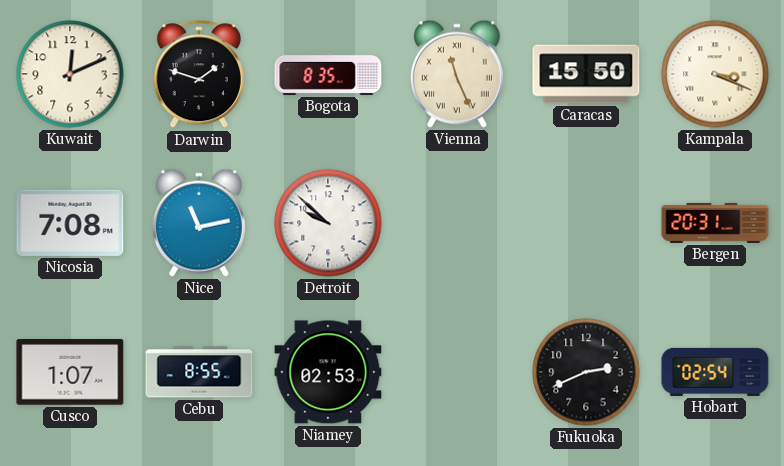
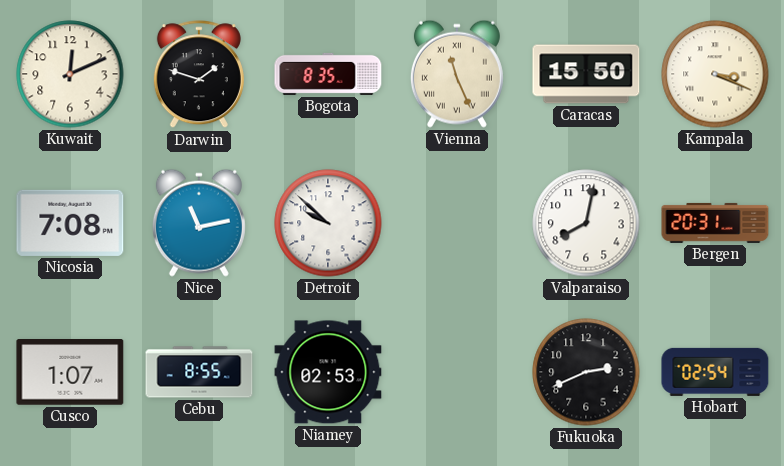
Valparaiso: none -> 8:02 (586, 223)
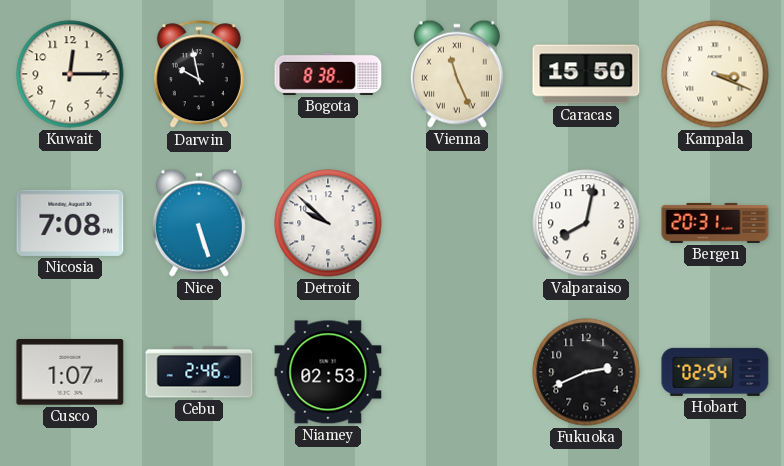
Kuwait: 12:11 -> 12:15 (70, 74)
Darwin: 1:48 -> 9:58 (199, 75)
Bogota: 8:35 -> 8:38 (328, 74)
Nice: 11:13 -> 5:27 (199, 223)
Cebu: 8:55 -> 2:46 (199, 372)
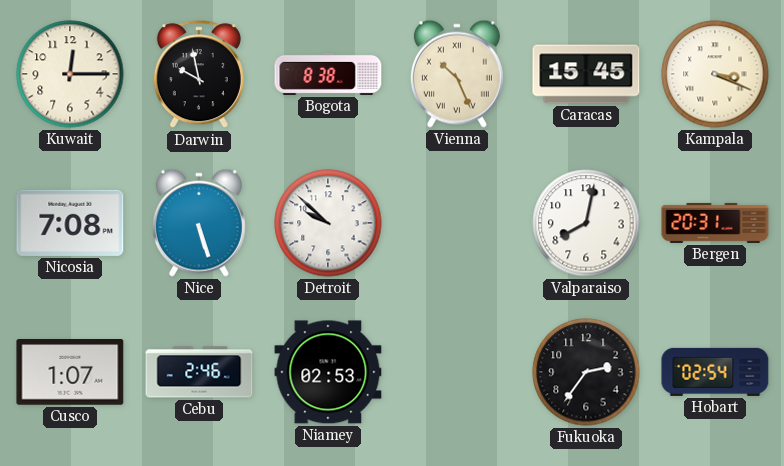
Vienna: 11:26 -> 10:26 (457, 74)
Caracas: 15:50 -> 15:45 (586, 74)
Fukuoka: 2:41 -> 2:36 (586, 372)
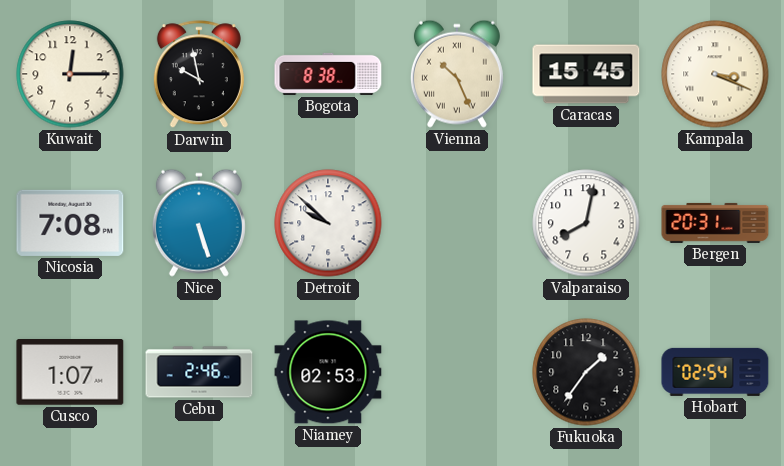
Fukuoka: 2:36 -> 1:36 (586, 372)
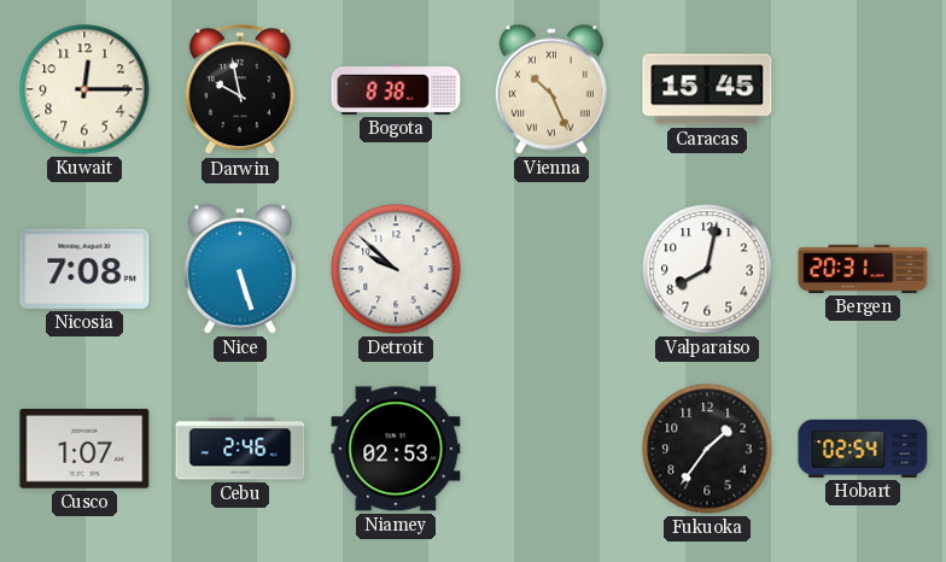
Kampala: 3:19 -> none (715, 74)
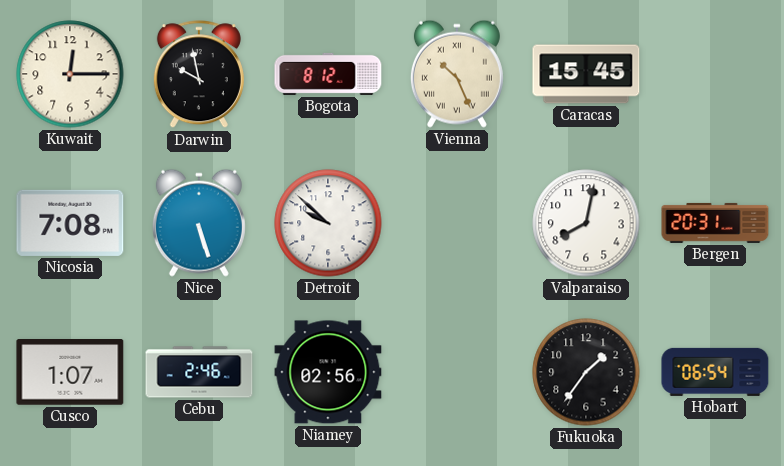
Bogota: 8:38 -> 8:12 (328, 74)
Niamey: 02:53 -> 02:56 (328, 372)
Hobart: 02:54 -> 06:54 (715, 372)
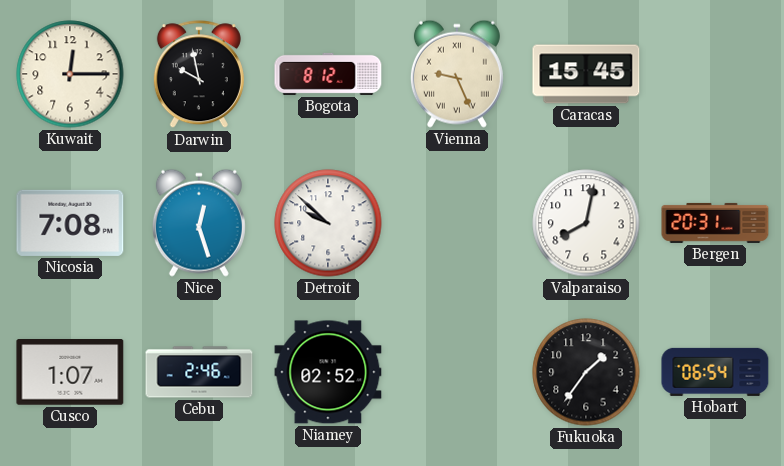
Vienna: 10:26 -> 9:26 (457, 74)
Nice: 5:27 -> 12:27 (199, 223)
Niamey: 02:56 -> 02:52 (328, 372)
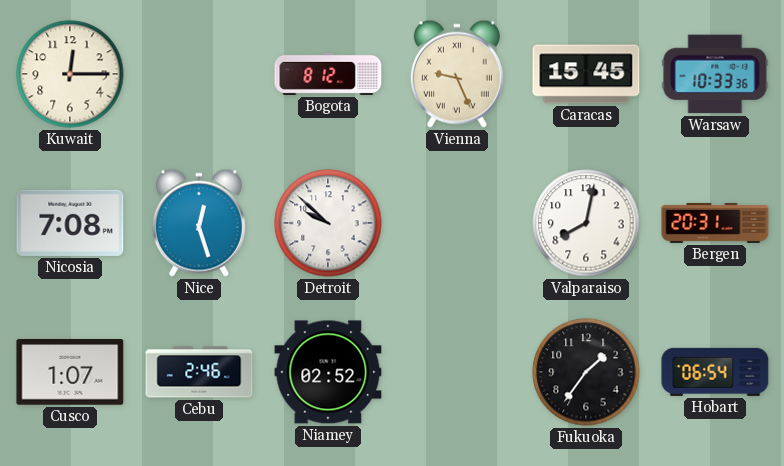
Darwin: 9:58 -> none (199, 75)
Warsaw: none -> 10:33 (715, 74)
